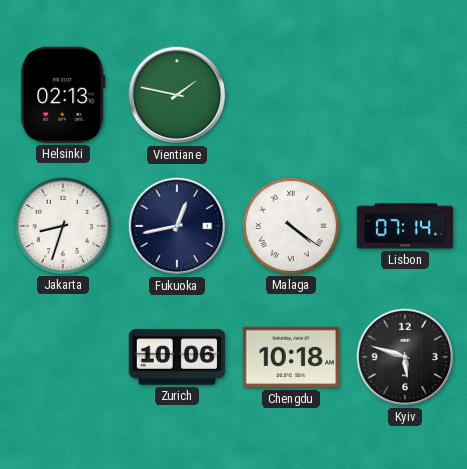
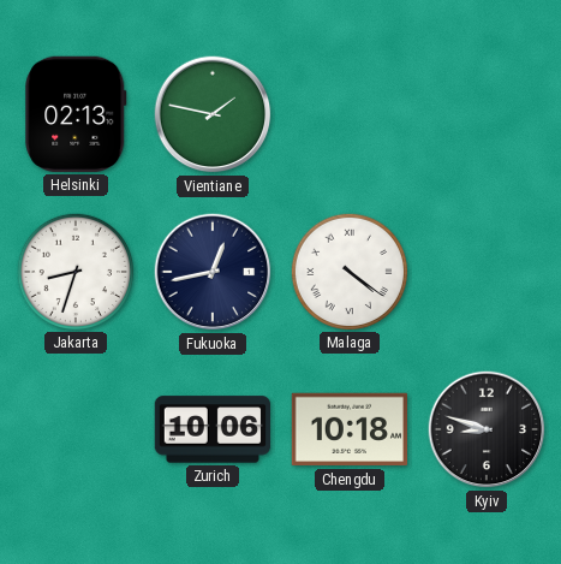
Lisbon: 07:14 -> none (405, 226)
Kyiv: 5:48 -> 8:48 (487, 429)
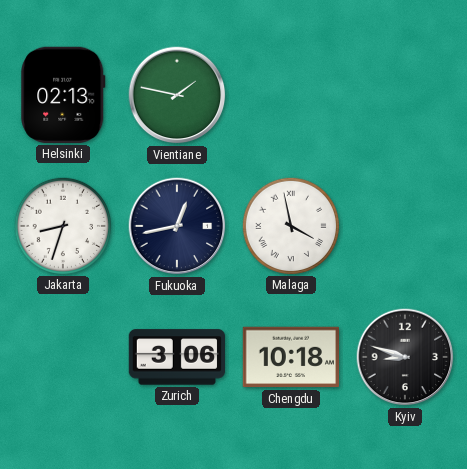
Malaga: 4:21 -> 3:58 (290, 225)
Zurich: 10:06 -> 3:06 (176, 357)
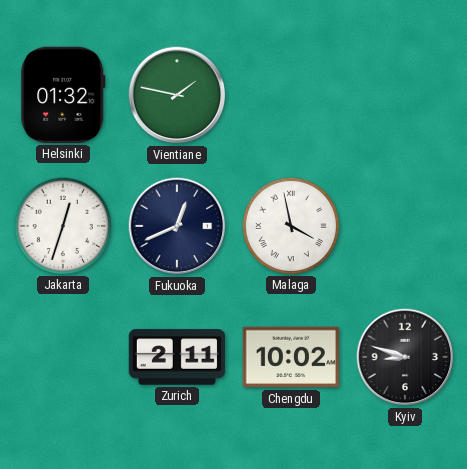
Helsinki: 02:13 -> 01:32 (63, 95)
Jakarta: 8:33 -> 12:33 (62, 225)
Fukuoka: 12:43 -> 12:41 (177, 226)
Zurich: 3:06 -> 2:11 (176, 357)
Chengdu: 10:18 -> 10:02 (290, 357)
